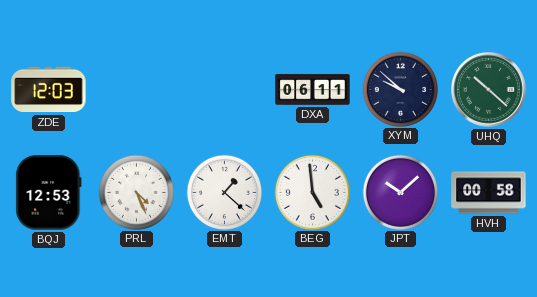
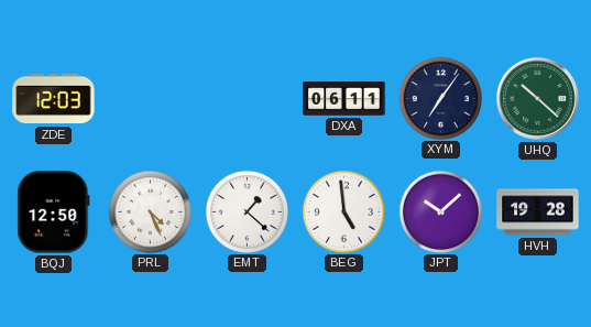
XYM: 9:52 -> 7:06 (440, 98)
BQJ: 12:53 -> 12:50 (54, 212)
HVH: 00:58 -> 19:28 (538, 212)
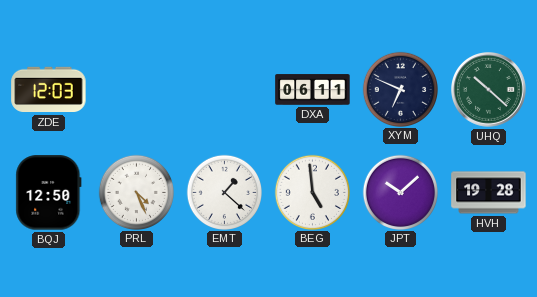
XYM: 7:06 -> 6:49 (400, 89)
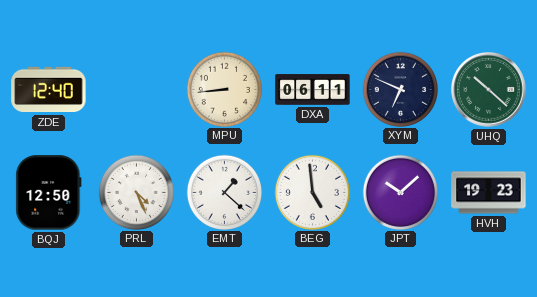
ZDE: 12:03 -> 12:40 (49, 90)
MPU: none -> 8:44 (224, 89)
HVH: 19:28 -> 19:23 (489, 193)
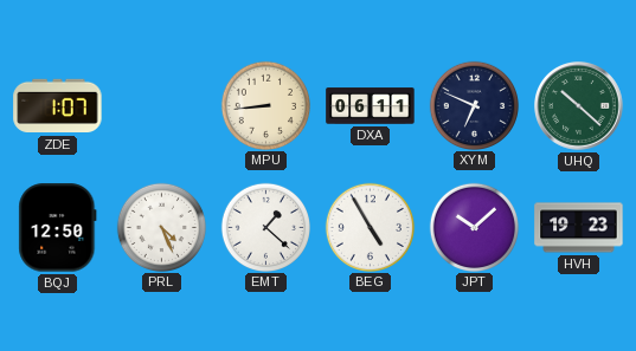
ZDE: 12:40 -> 1:07 (58, 106)
BEG: 4:59 -> 4:55 (370, 227)
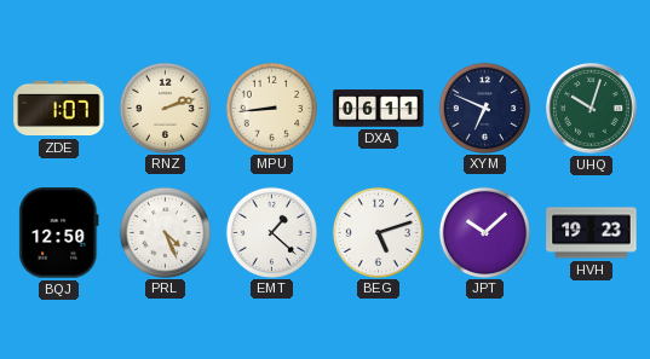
RNZ: none -> 2:12 (165, 108)
UHQ: 10:22 -> 10:03 (592, 109)
BEG: 4:55 -> 5:12 (378, 232)
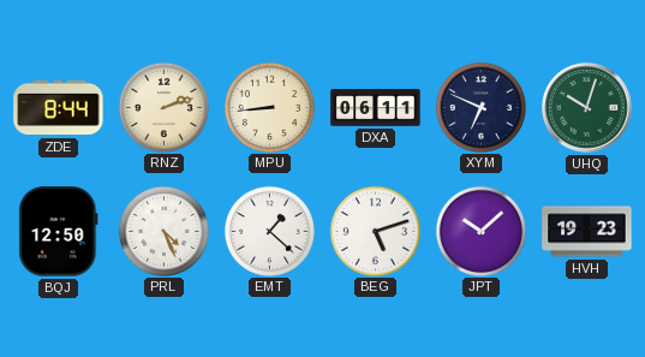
ZDE: 1:07 -> 8:44 (59, 108)
